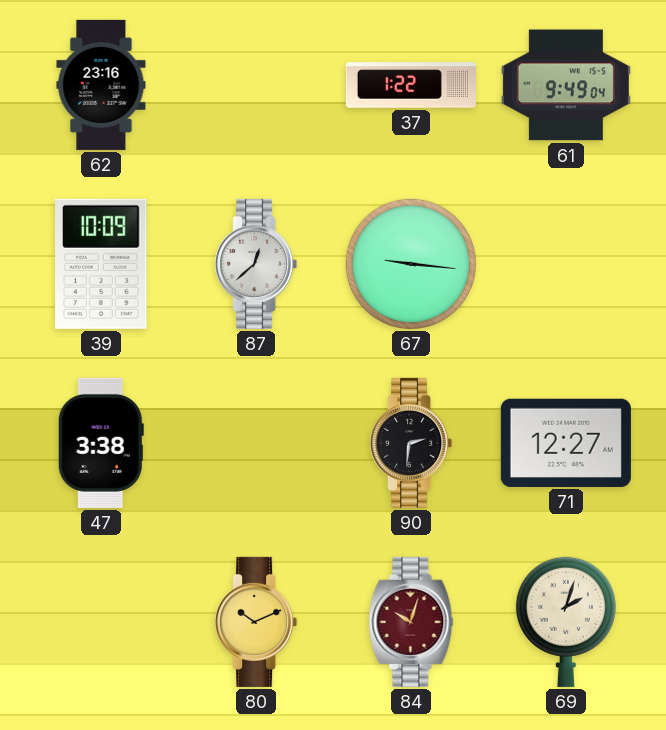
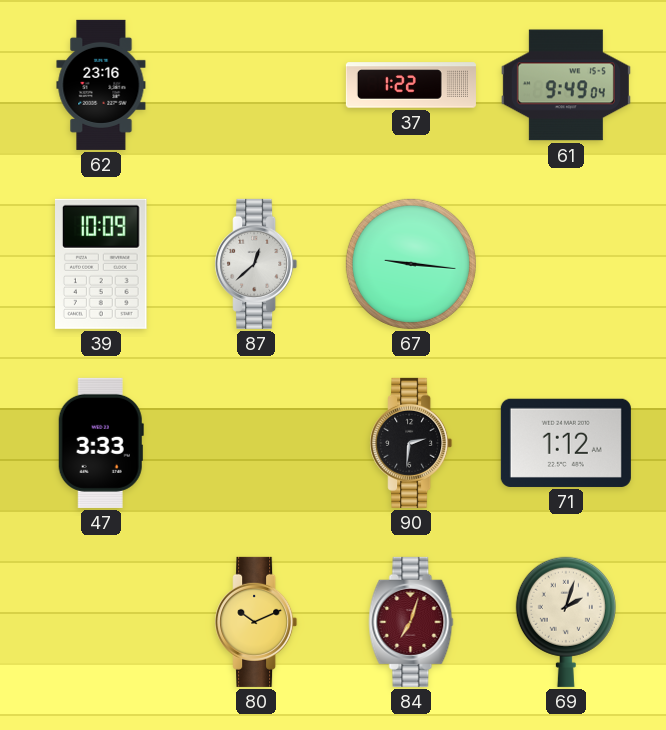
47: 3:38 -> 3:33 (101, 443)
71: 12:27 -> 1:12 (566, 443)
84: 10:03 -> 7:03 (411, 622)
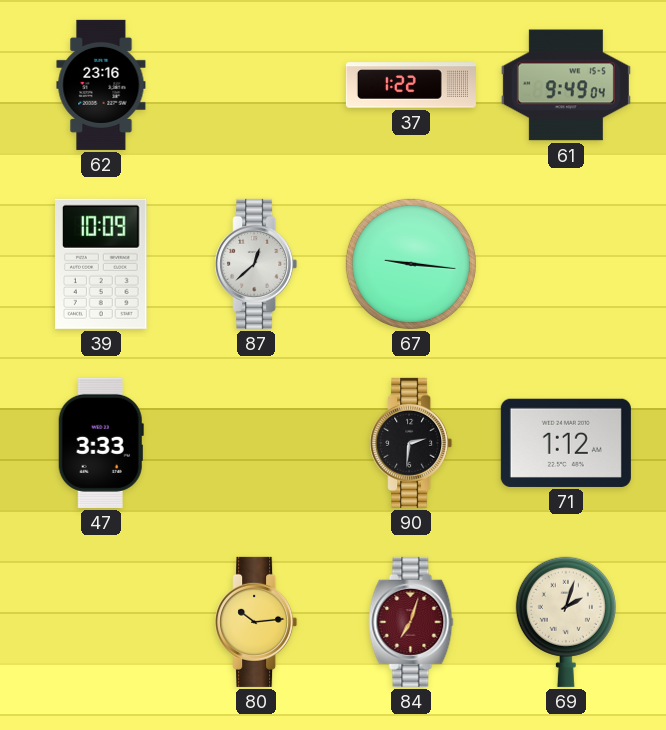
80: 10:11 -> 10:14 (256, 622)
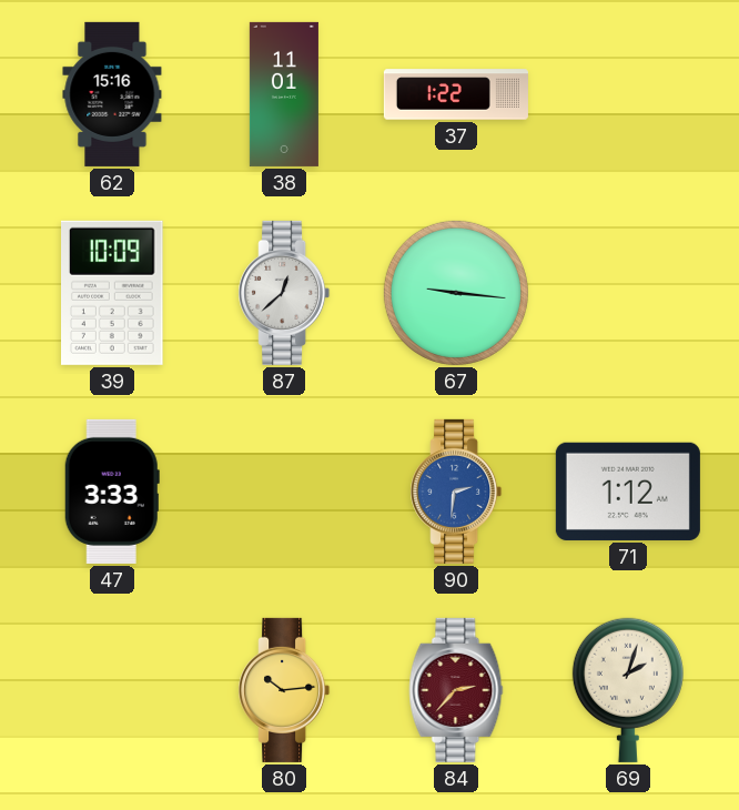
62: 23:16 -> 15:16 (112, 94)
38: none -> 11:01 (284, 94)
61: 9:49 -> none (566, 85)
90 dial: black -> blue (456, 492)
84: 7:03 -> 2:37 (456, 690)
